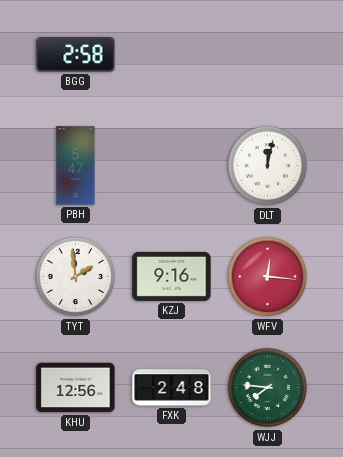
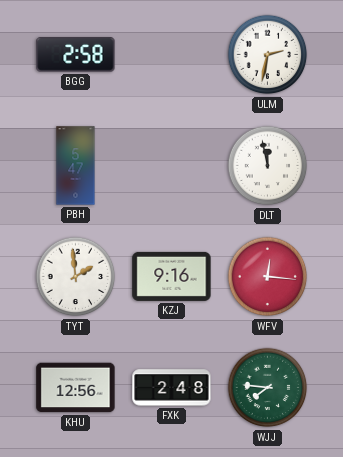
ULM: none -> 2:32 (268, 55)
DLT: 12:02 -> 11:58 (268, 166)
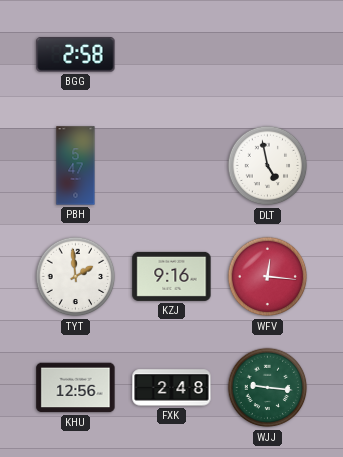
ULM: 2:32 -> none (268, 55)
DLT: 11:58 -> 4:58 (268, 166)
WJJ: 7:46 -> 9:16 (268, 388)
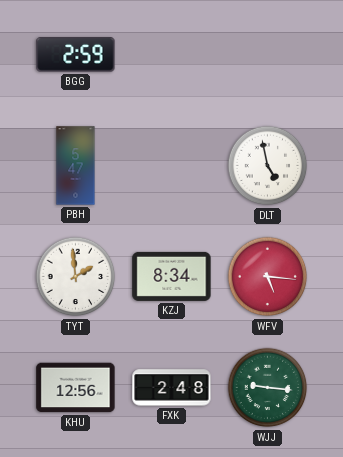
BGG: 2:58 -> 2:59 (76, 55)
KZJ: 9:16 -> 8:34 (172, 276)
WFV: 12:16 -> 5:16 (268, 277)
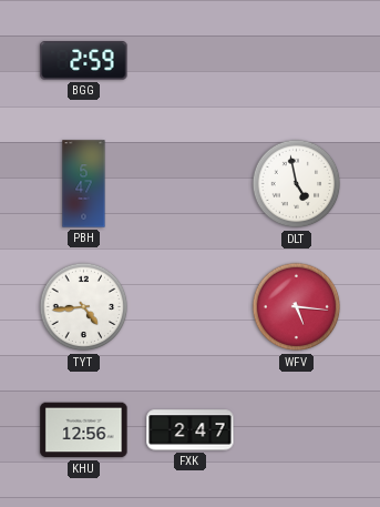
TYT: 1:59 -> 4:44 (84, 307)
KZJ: 8:34 -> none (172, 276)
FXK: 2:48 -> 2:47 (191, 430)
WJJ: 9:16 -> none (268, 388)
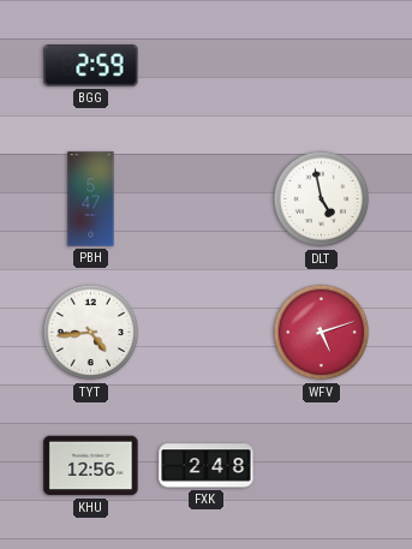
WFV: 5:16 -> 5:12 (322, 333)
FXK: 2:47 -> 2:48 (207, 466)
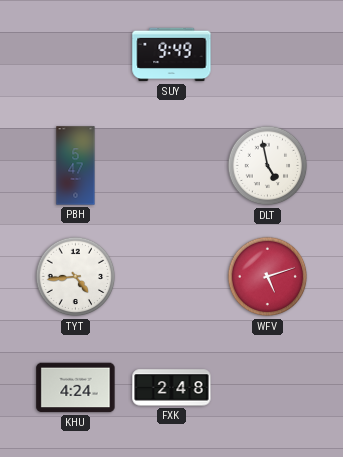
BGG: 2:59 -> none (91, 66)
SUY: none -> 9:49 (172, 55)
KHU: 12:56 -> 4:24 (76, 388)
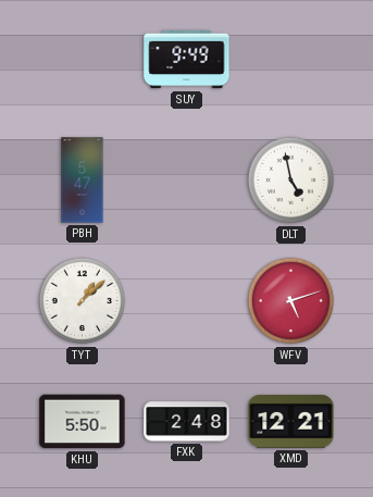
TYT: 4:44 -> 1:08 (83, 301)
KHU: 4:24 -> 5:50 (83, 422)
XMD: none -> 12:21 (291, 422)
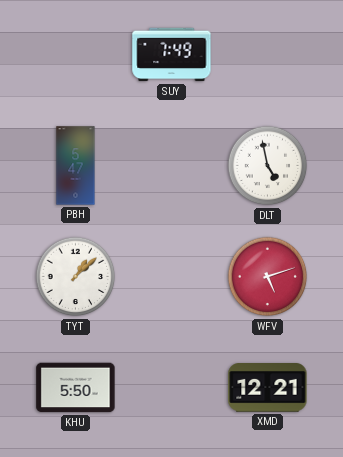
SUY: 9:49 -> 7:49 (172, 55)
FXK: 2:48 -> none (187, 422)
